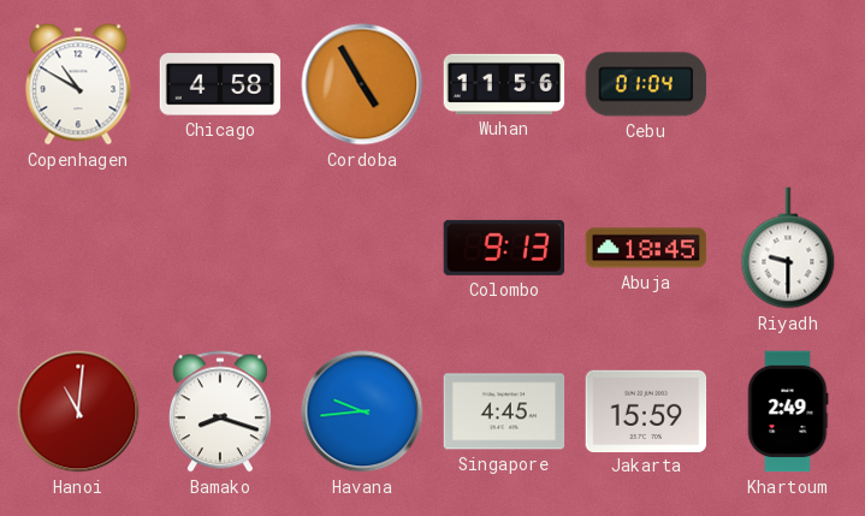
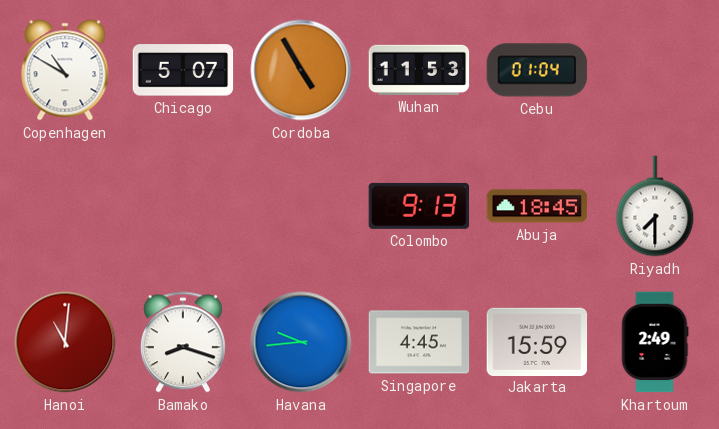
Chicago: 4:58 -> 5:07 (183, 70)
Wuhan: 11:56 -> 11:53 (419, 70)
Riyadh: 9:30 -> 7:30 (655, 206)
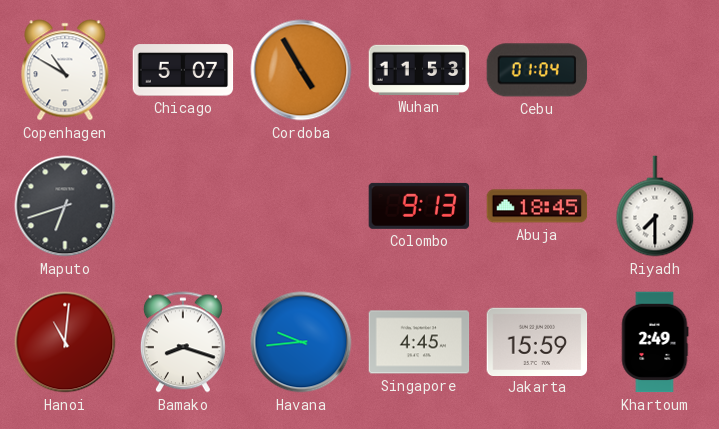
Maputo: none -> 6:42 (65, 206)
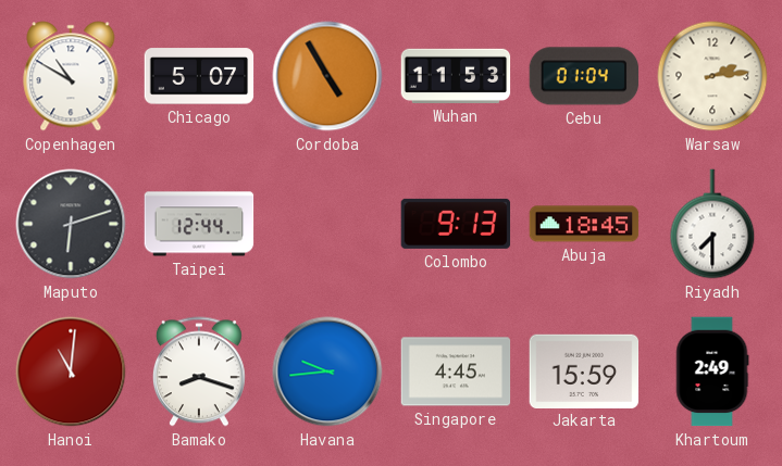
Warsaw: none -> 2:14 (712, 76)
Maputo: 6:42 -> 6:12 (71, 224)
Taipei: none -> 12:44 (199, 224)
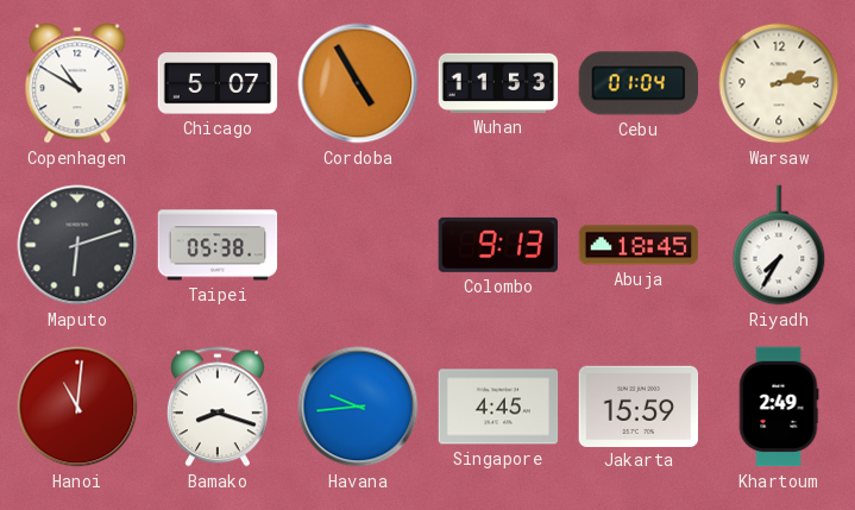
Taipei: 12:44 -> 05:38 (218, 245)
Riyadh: 7:30 -> 7:35 (779, 245)
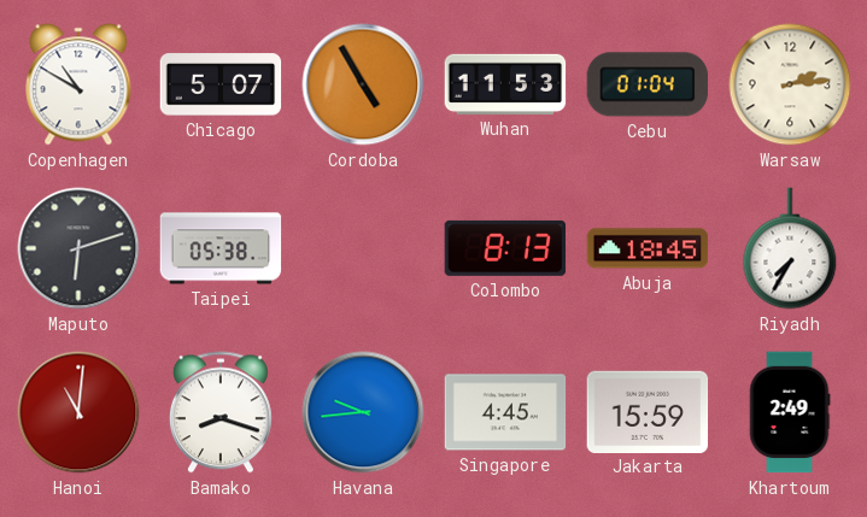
Colombo: 9:13 -> 8:13 (505, 248)
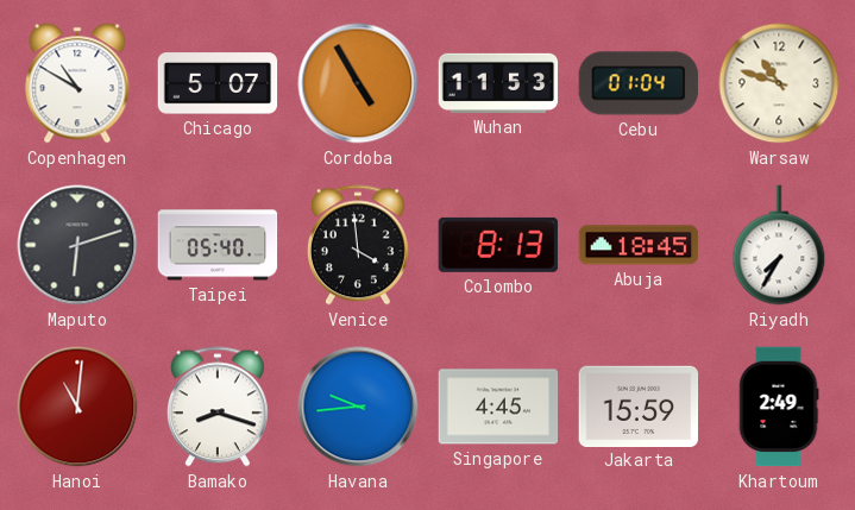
Warsaw: 2:14 -> 10:48 (779, 83)
Taipei: 05:38 -> 05:40 (218, 245)
Venice: none -> 3:59 (358, 245)
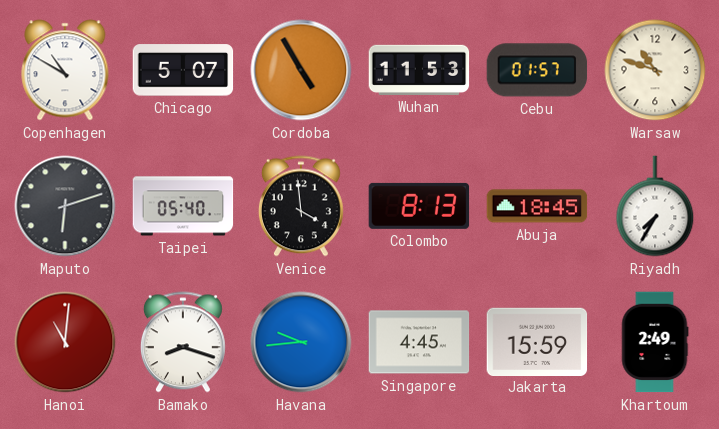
Cebu: 01:04 -> 01:57 (537, 70)
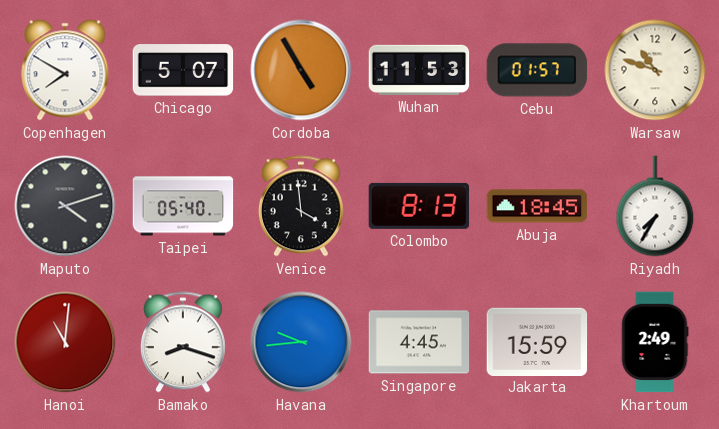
Copenhagen: 10:50 -> 7:50 (65, 70)
Maputo: 6:12 -> 4:12 (65, 206)
